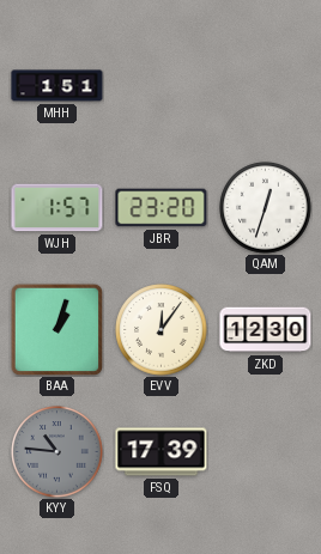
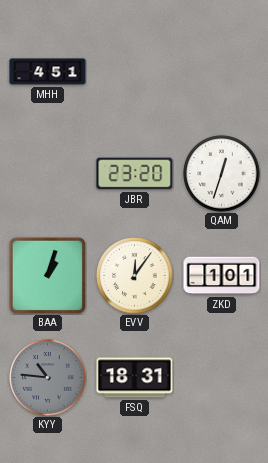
MHH: 1:51 -> 4:51 (48, 72)
WJH: 1:57 -> none (57, 208)
ZKD: 12:30 -> 1:01 (222, 276)
FSQ: 17:39 -> 18:31 (135, 378)
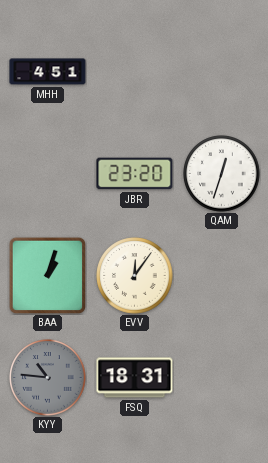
ZKD: 1:01 -> none (222, 276)
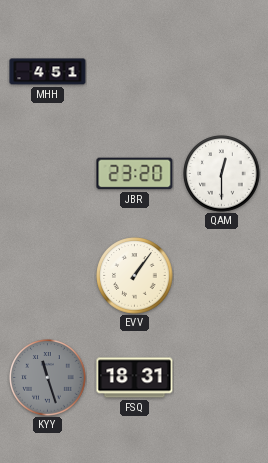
QAM: 12:33 -> 12:30 (222, 174)
BAA: 1:03 -> none (47, 275)
EVV: 12:06 -> 1:06 (135, 276)
KYY: 10:46 -> 11:27 (48, 378)
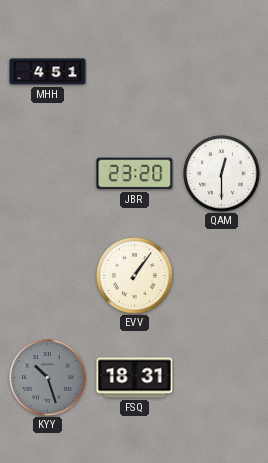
KYY: 11:27 -> 10:27 (48, 378)
